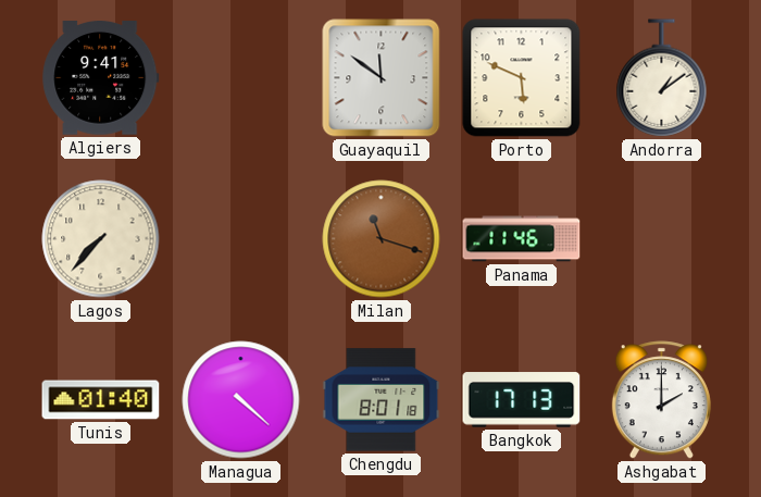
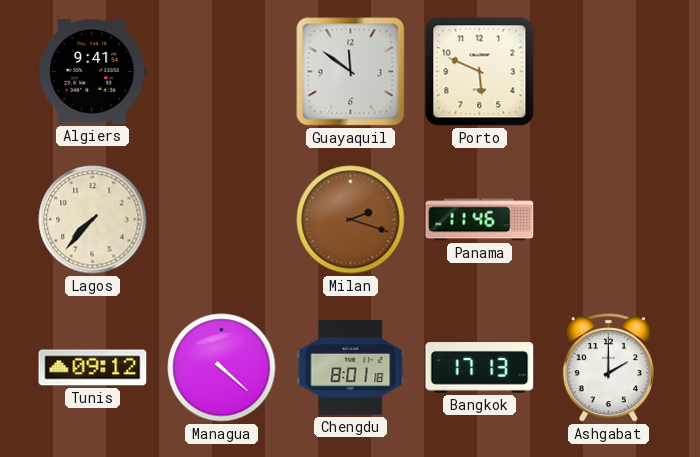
Andorra: 1:09 -> none (662, 78)
Milan: 11:18 -> 2:18 (351, 220)
Tunis: 01:40 -> 09:12 (93, 368)
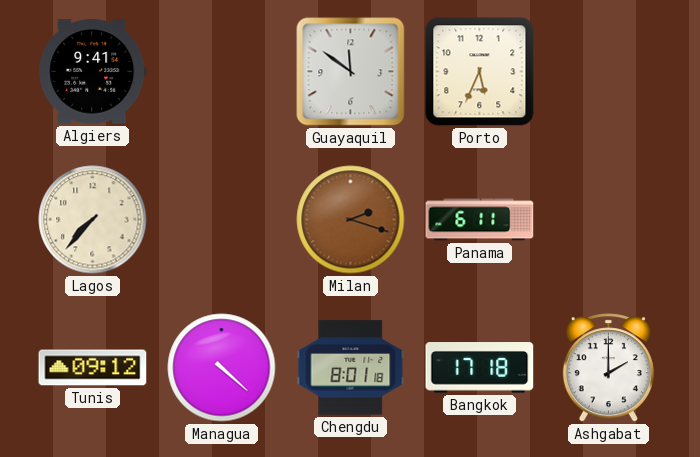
Porto: 5:49 -> 5:34 (480, 72)
Panama: 11:46 -> 6:11 (480, 220)
Bangkok: 17:13 -> 17:18 (480, 368)
